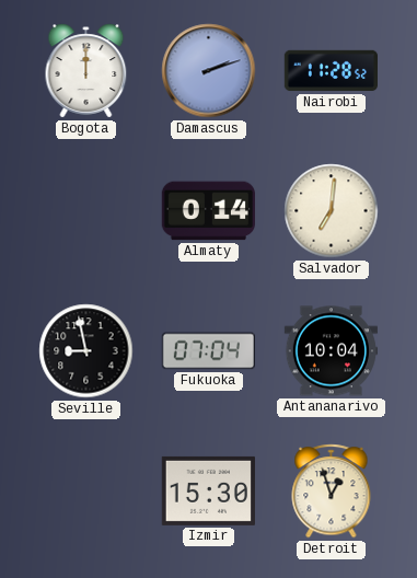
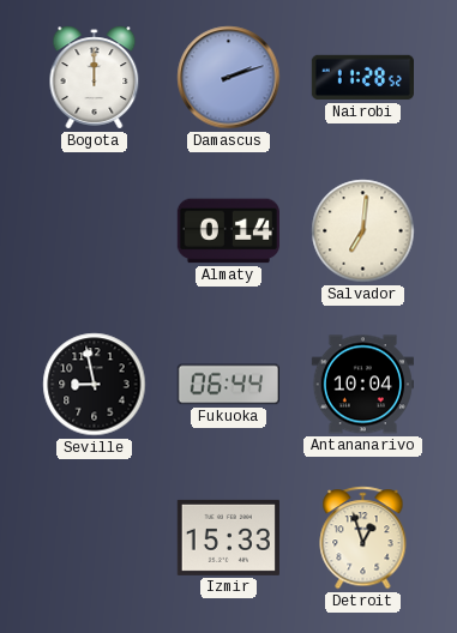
Fukuoka: 07:04 -> 06:44 (228, 385)
Izmir: 15:30 -> 15:33 (228, 537)
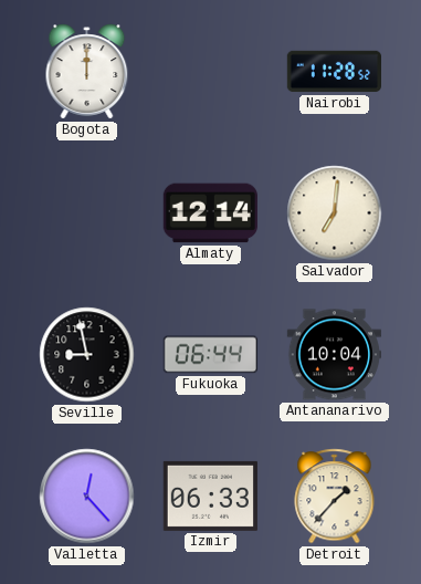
Damascus: 2:12 -> none (229, 78)
Almaty: 0:14 -> 12:14 (210, 213)
Valletta: none -> 12:23 (87, 497)
Izmir: 15:33 -> 06:33 (210, 496)
Detroit: 12:57 -> 1:37 (335, 497)
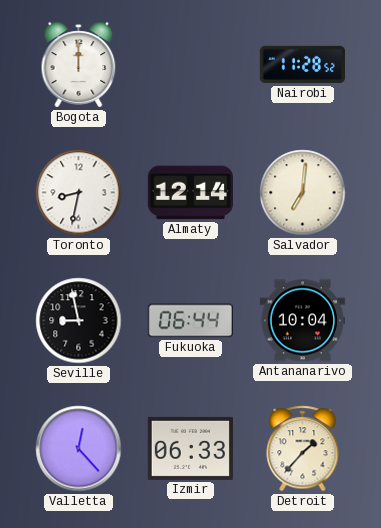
Toronto: none -> 8:32 (79, 193)
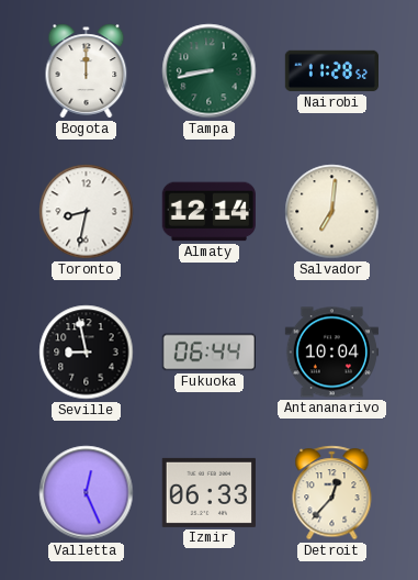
Tampa: none -> 8:43 (210, 71)
Valletta: 12:23 -> 12:26 (87, 493)
Detroit: 1:37 -> 12:37 (332, 493)
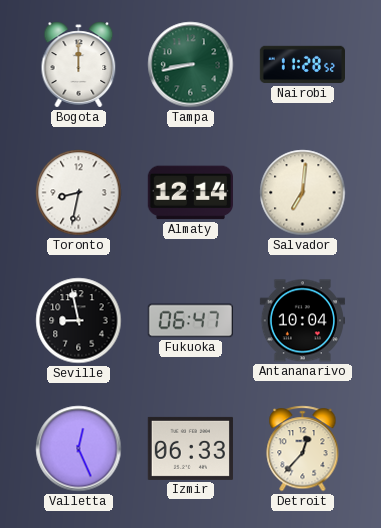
Fukuoka: 06:44 -> 06:47 (190, 321)
